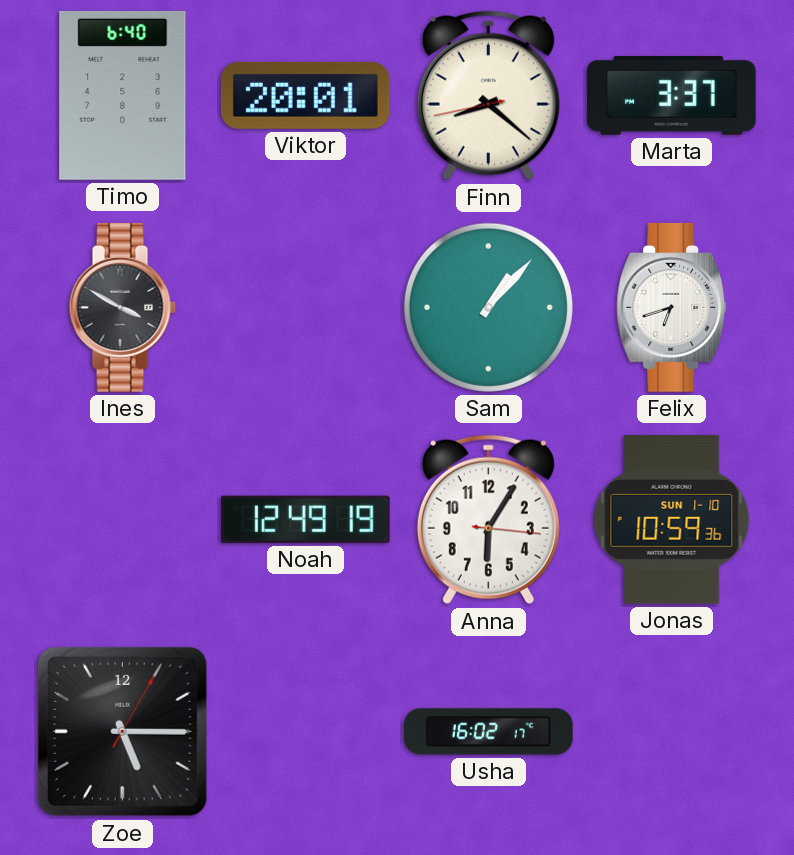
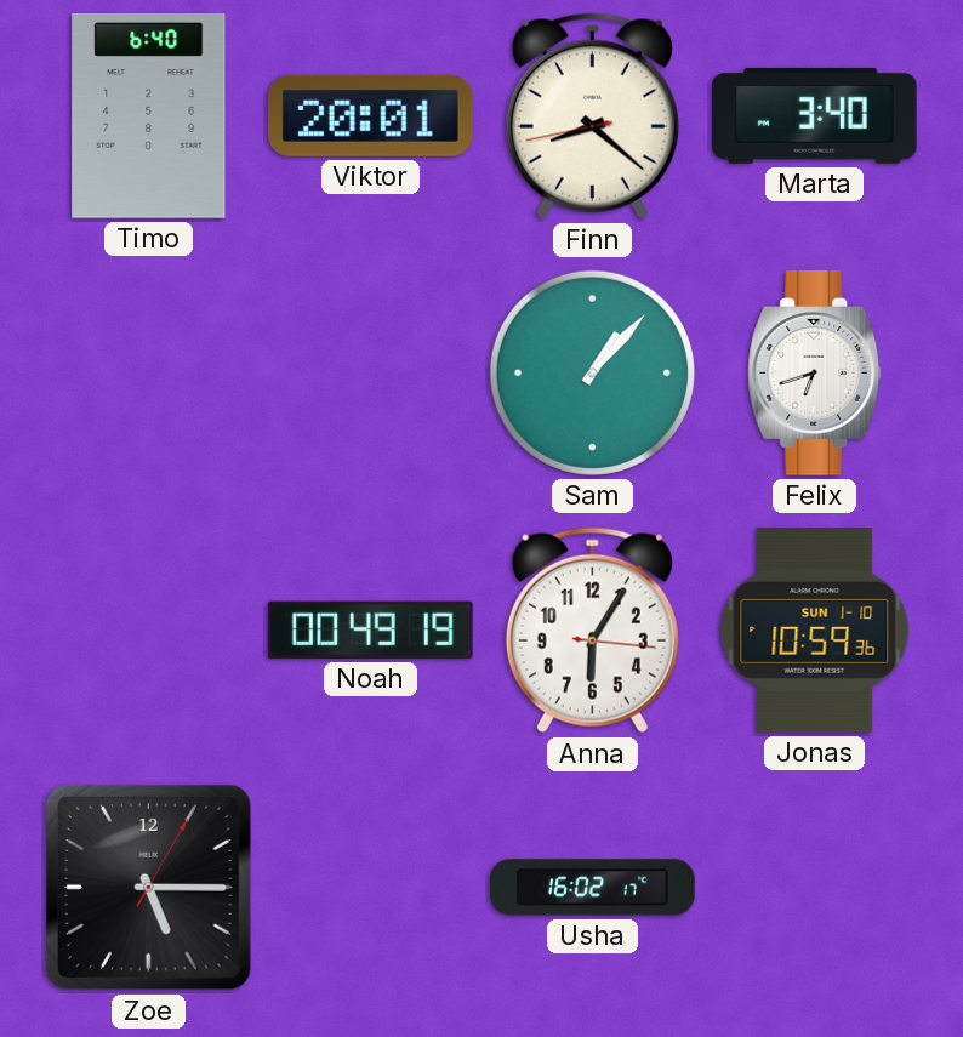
Marta: 3:37 -> 3:40 (815, 116)
Ines: 3:50 -> none (122, 308)
Noah: 12:49 -> 00:49 (370, 629)
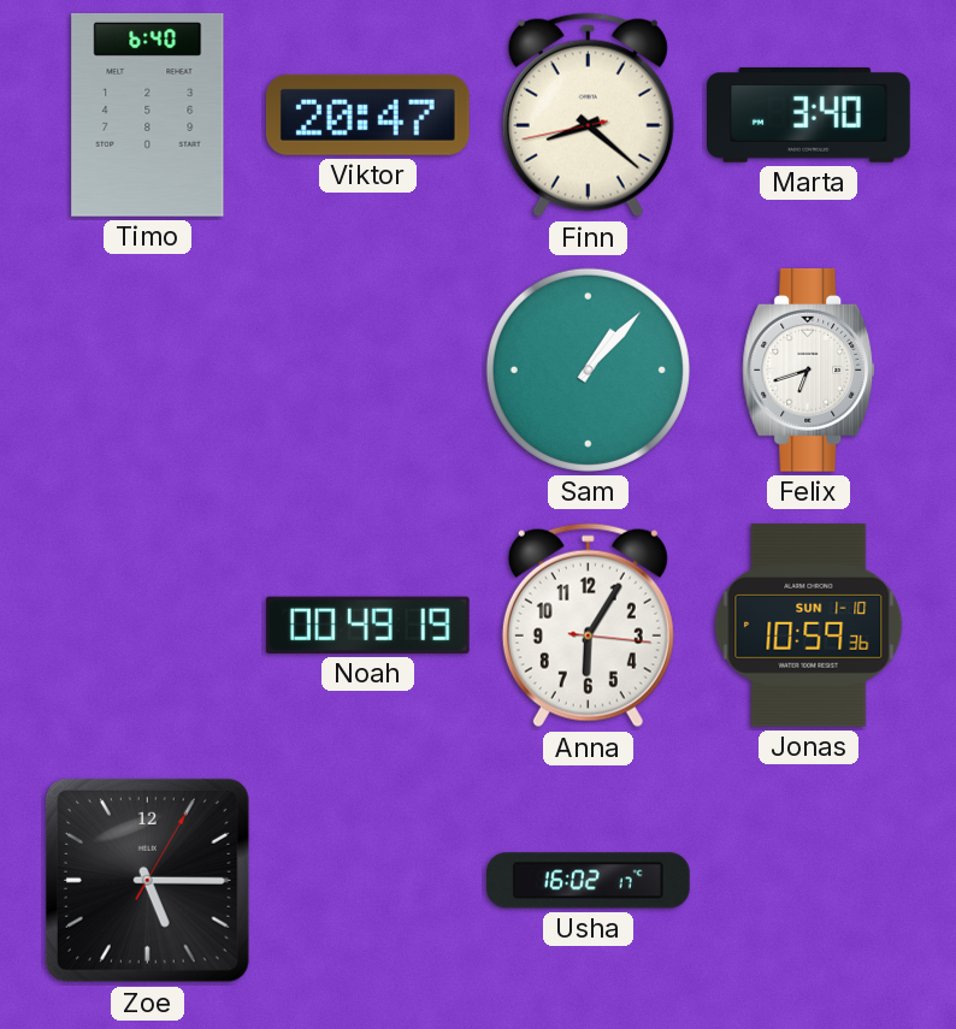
Viktor: 20:01 -> 20:47 (367, 114)
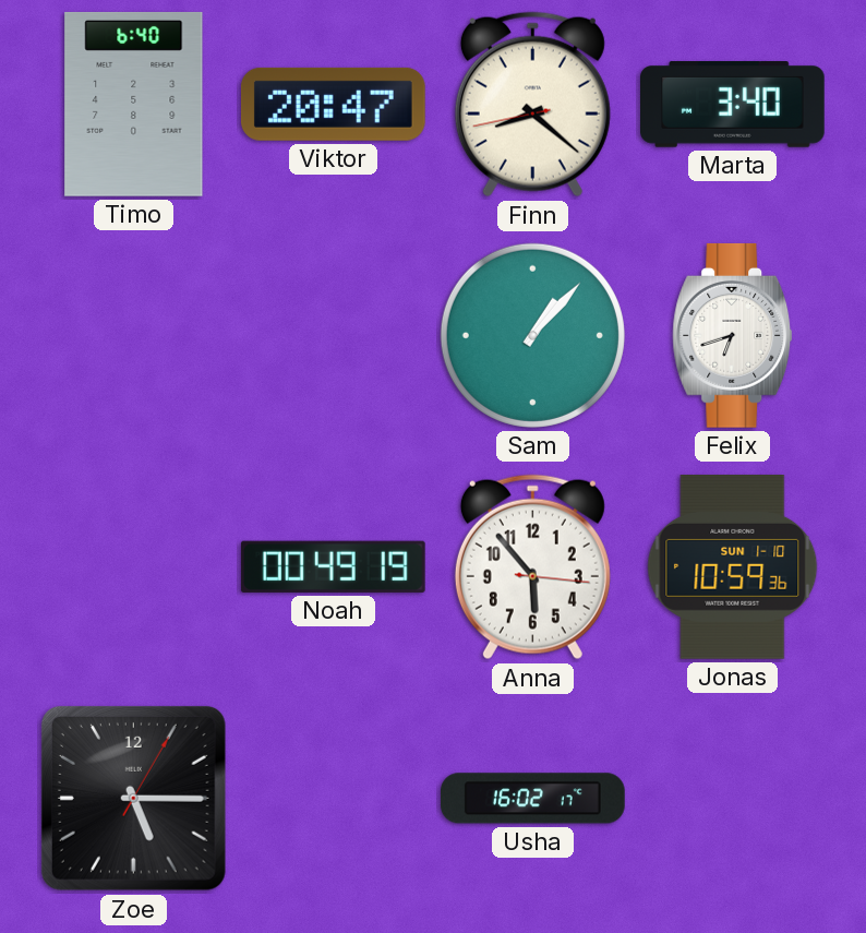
Anna: 6:05 -> 5:53 (532, 567)
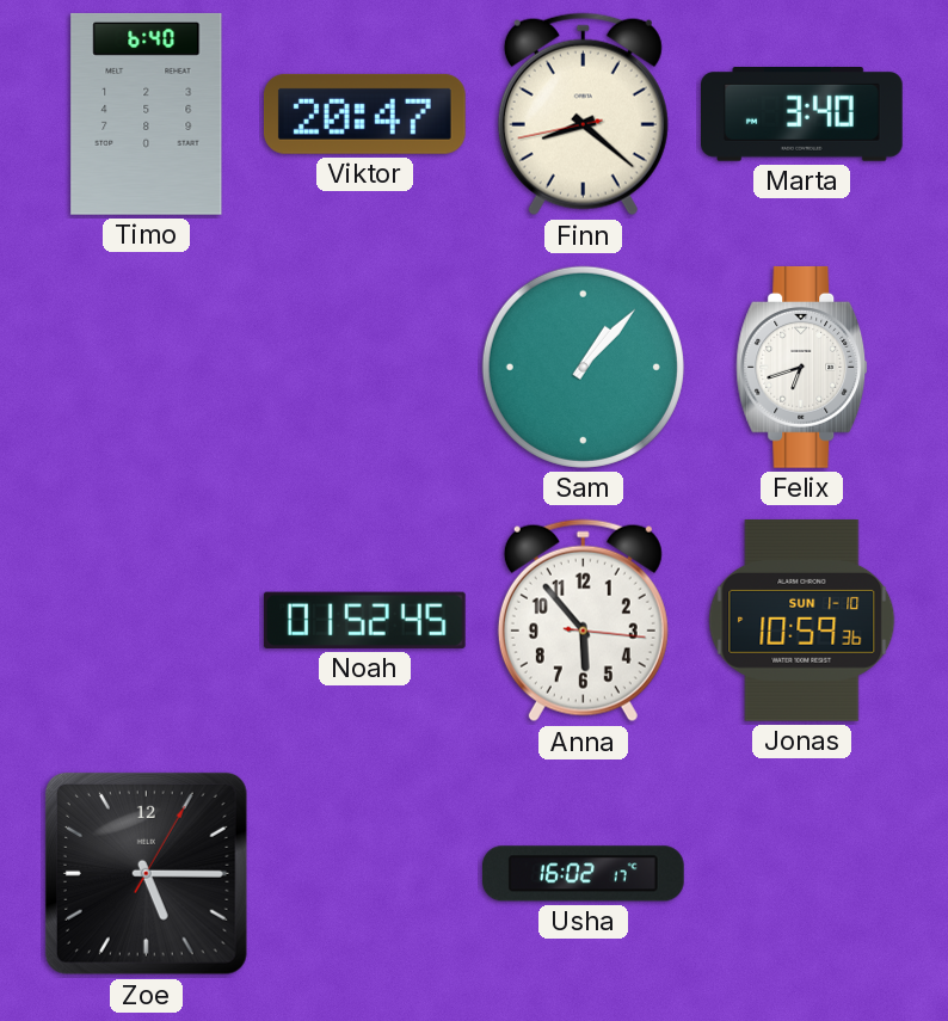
Noah: 00:49 -> 01:52 (364, 620)
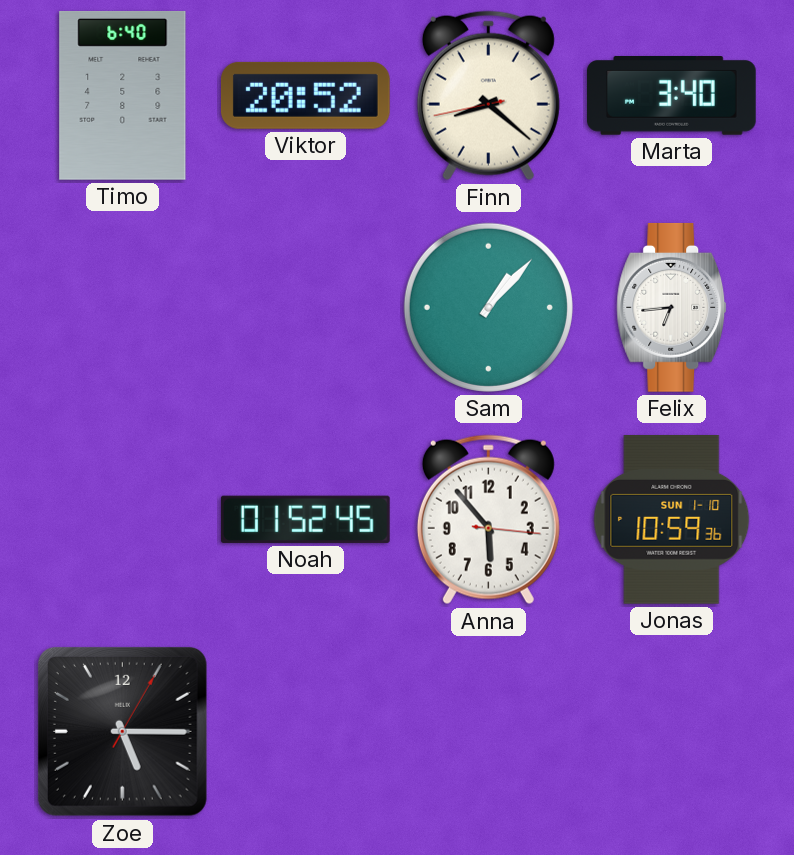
Viktor: 20:47 -> 20:52 (305, 95)
Felix: 6:42 -> 6:44 (672, 308)
Usha: 16:02 -> none (583, 874)
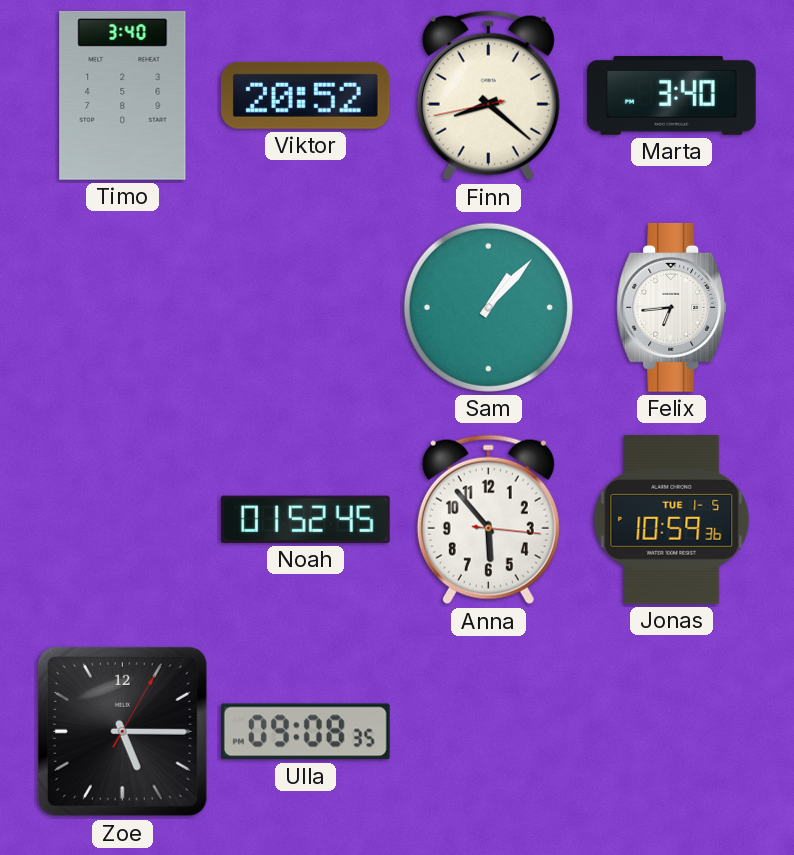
Timo: 6:40 -> 3:40 (123, 95)
Jonas date: SUN 1-10 -> TUE 1-5 (672, 520)
Ulla: none -> 09:08 (305, 732)
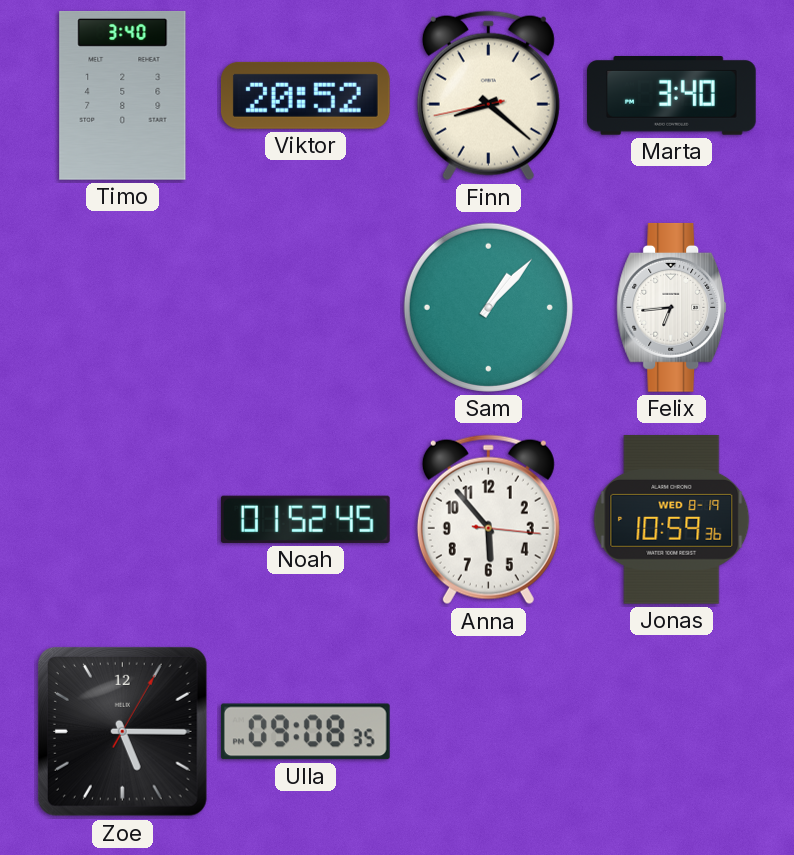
Jonas date: TUE 1-5 -> WED 8-19 (672, 520)
